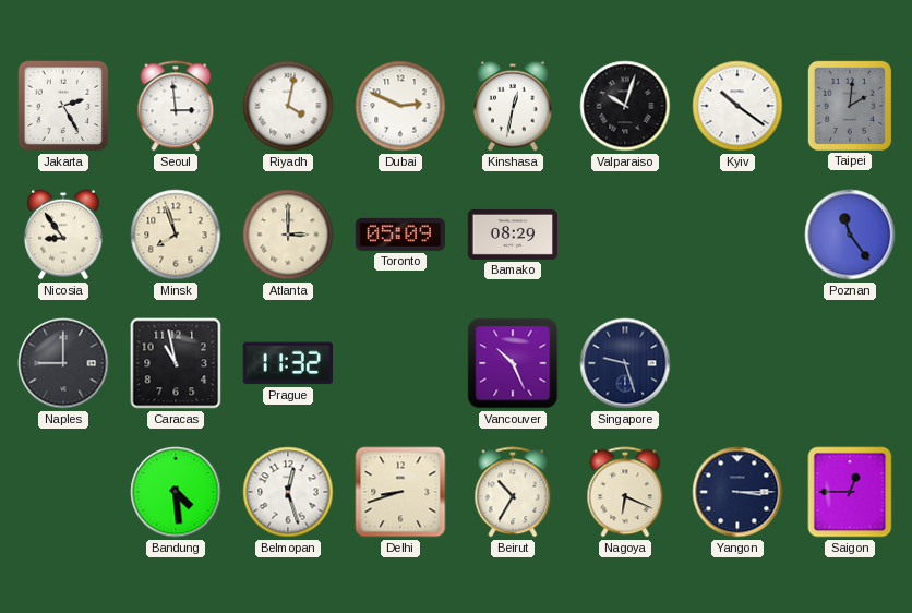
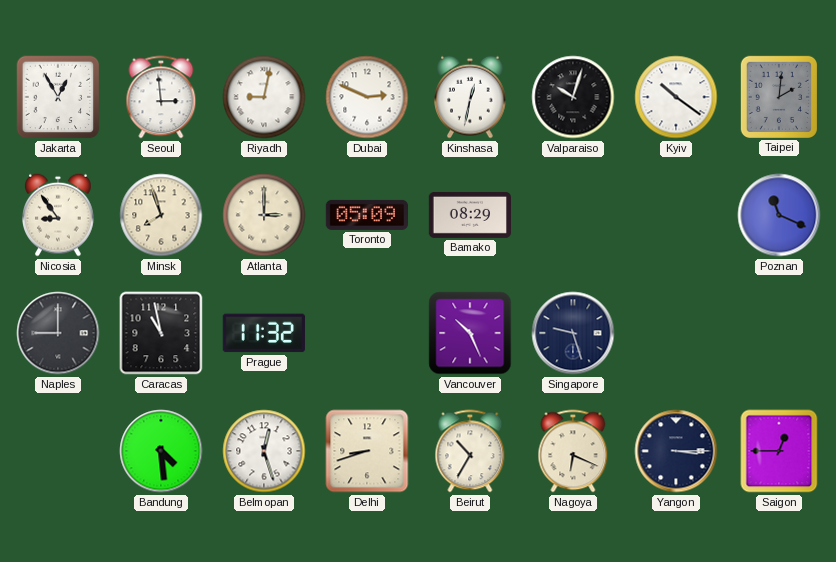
Jakarta: 2:25 -> 12:55 (58, 97)
Riyadh: 4:02 -> 9:02 (264, 97)
Poznan: 11:24 -> 11:19 (779, 215)
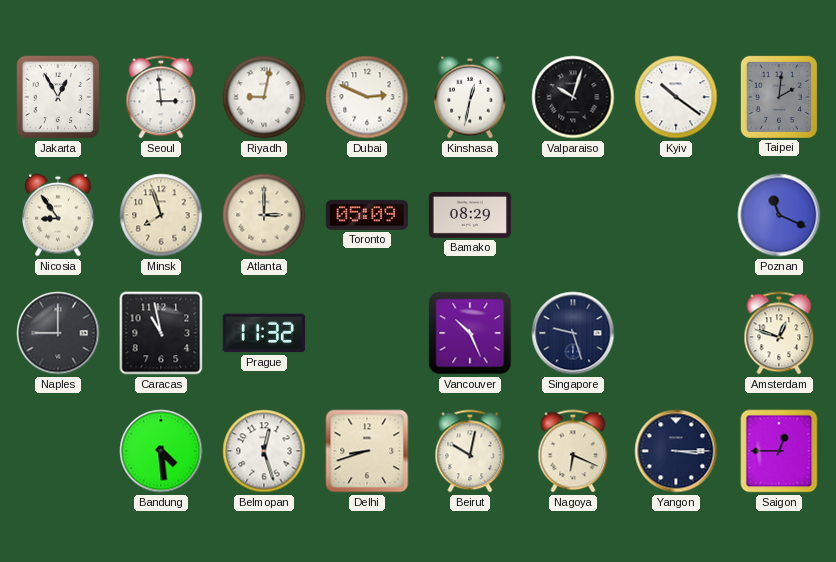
Amsterdam: none -> 12:48 (779, 333)
Beirut: 10:35 -> 10:02 (470, 451)
